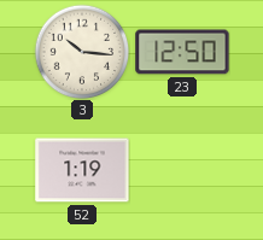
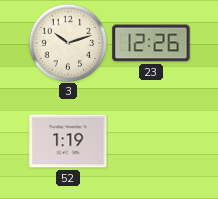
3: 10:16 -> 10:12 (68, 43)
23: 12:50 -> 12:26 (151, 43)
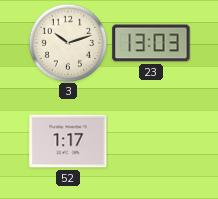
23: 12:26 -> 13:03 (151, 43)
52: 1:19 -> 1:17 (68, 141)
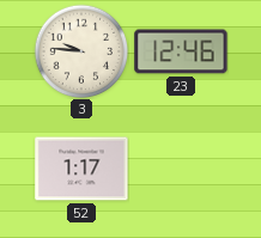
3: 10:12 -> 9:46 (81, 51)
23: 13:03 -> 12:46 (181, 51)
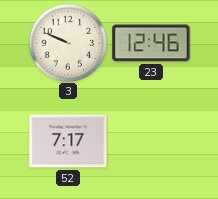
3: 9:46 -> 9:49 (68, 43)
52: 1:17 -> 7:17 (68, 141)
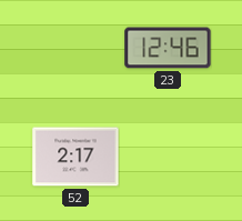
3: 9:49 -> none (68, 43)
52: 7:17 -> 2:17 (75, 157)
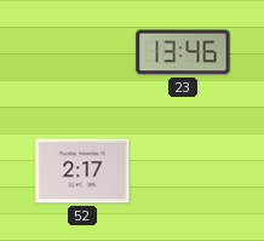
23: 12:46 -> 13:46 (183, 52)
